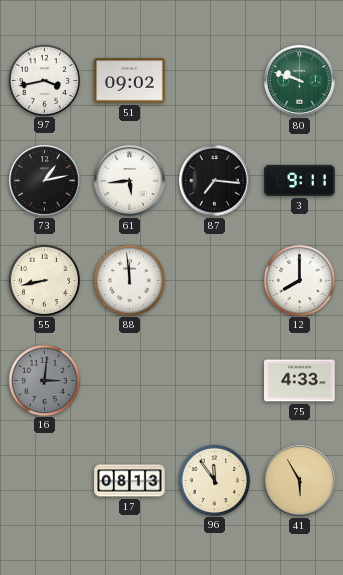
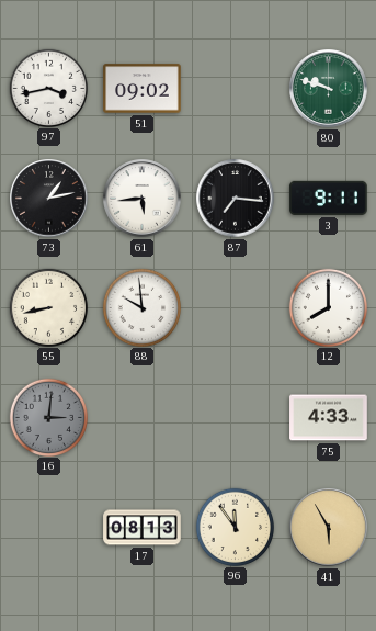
88: 11:59 -> 9:59 (141, 307)
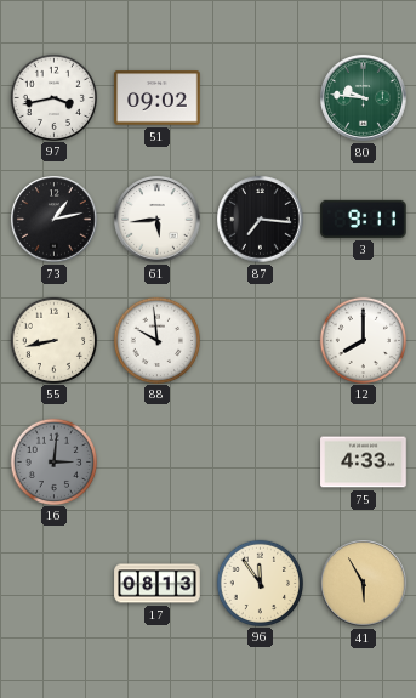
80: 9:48 -> 9:46 (364, 98)
